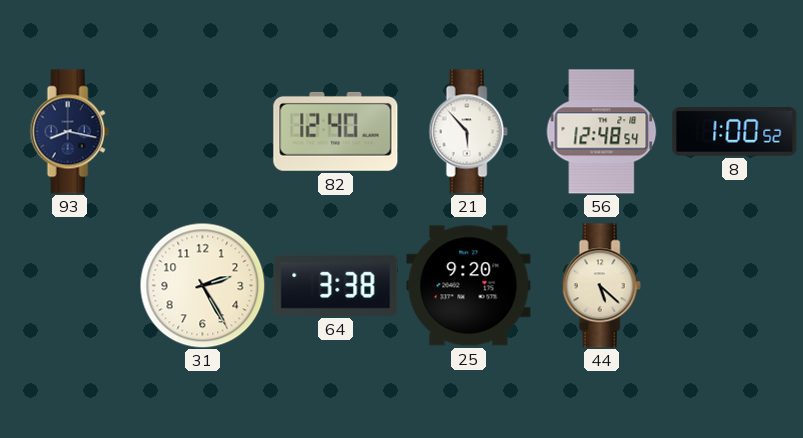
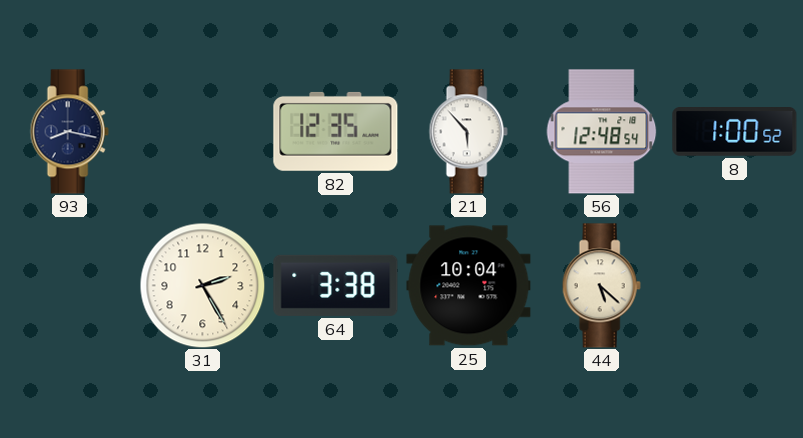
82: 12:40 -> 12:35 (336, 131)
25: 9:20 -> 10:04 (469, 286)
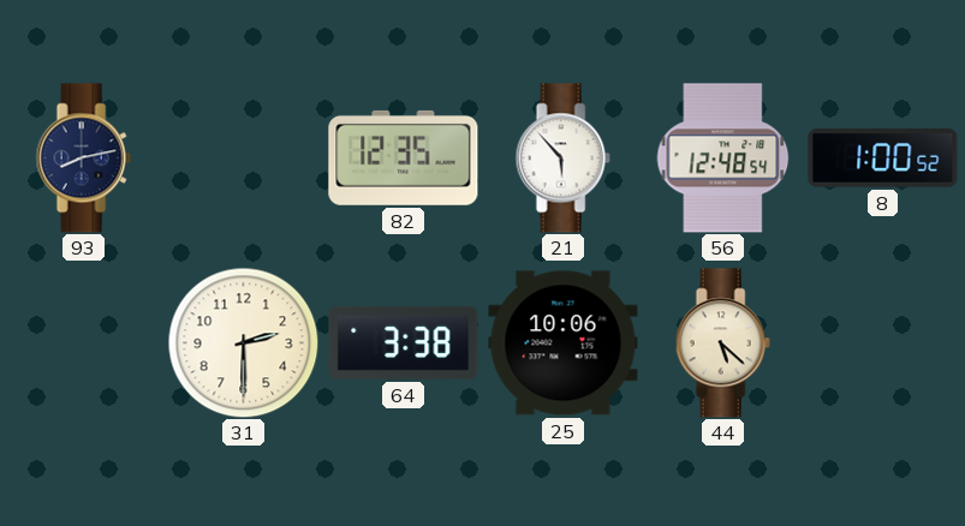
93: 8:17 -> 8:13 (83, 159)
31: 2:25 -> 2:30 (243, 342)
25: 10:04 -> 10:06 (564, 343)
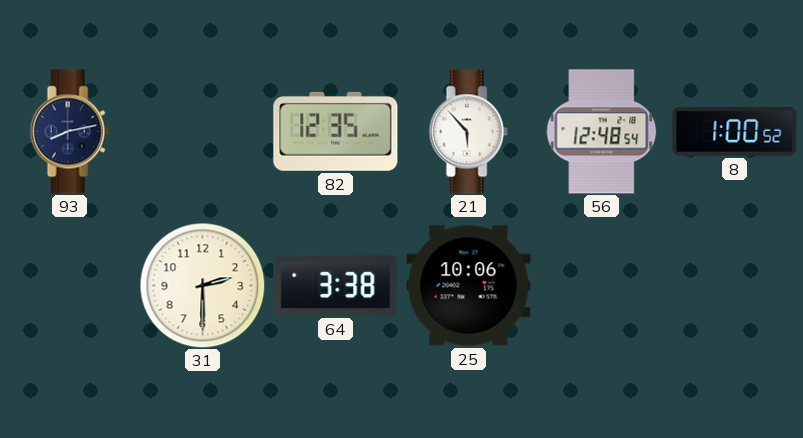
44: 5:22 -> none (722, 343)
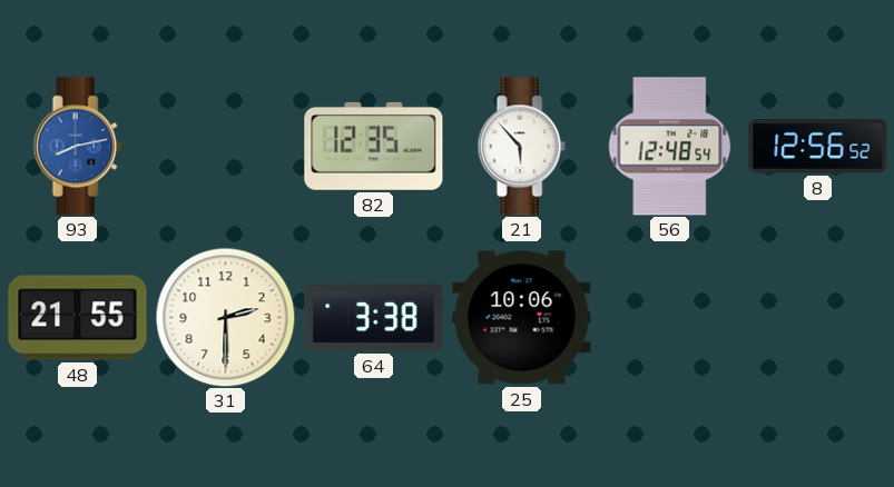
93 dial: navy -> blue (77, 147)
8: 1:00 -> 12:56 (818, 147)
48: none -> 21:55 (78, 318)
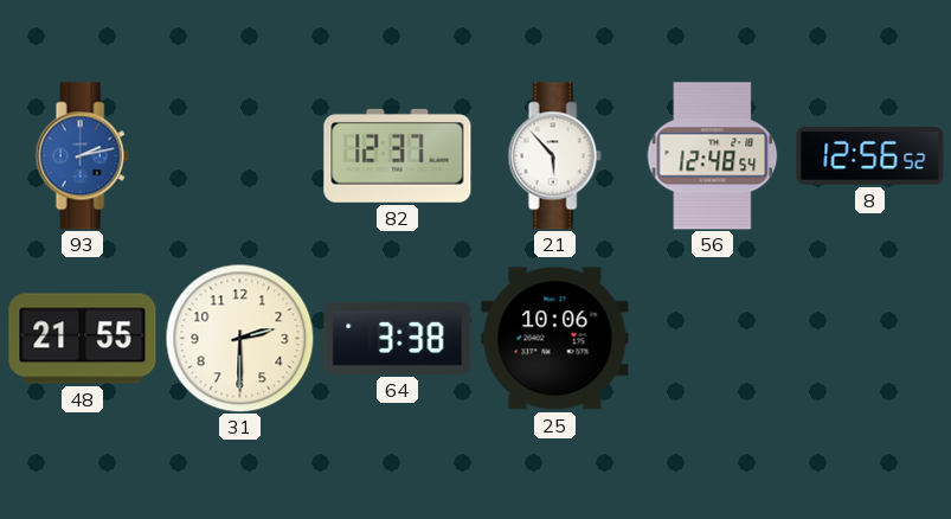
93: 8:13 -> 2:13 (82, 156)
82: 12:35 -> 12:37 (398, 155)
